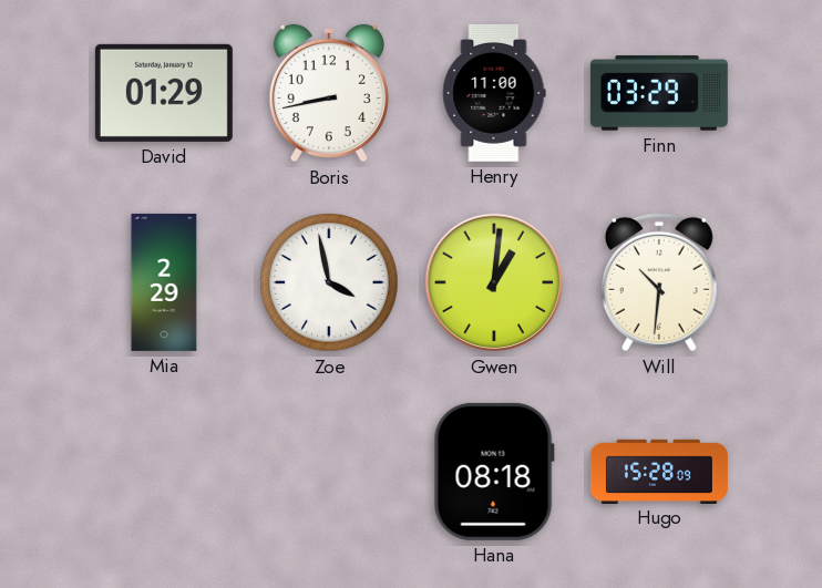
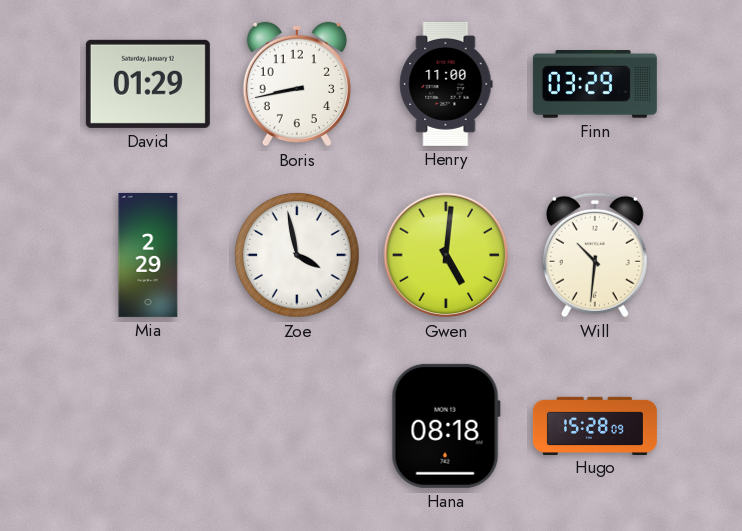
Gwen: 1:01 -> 5:01 (446, 255)
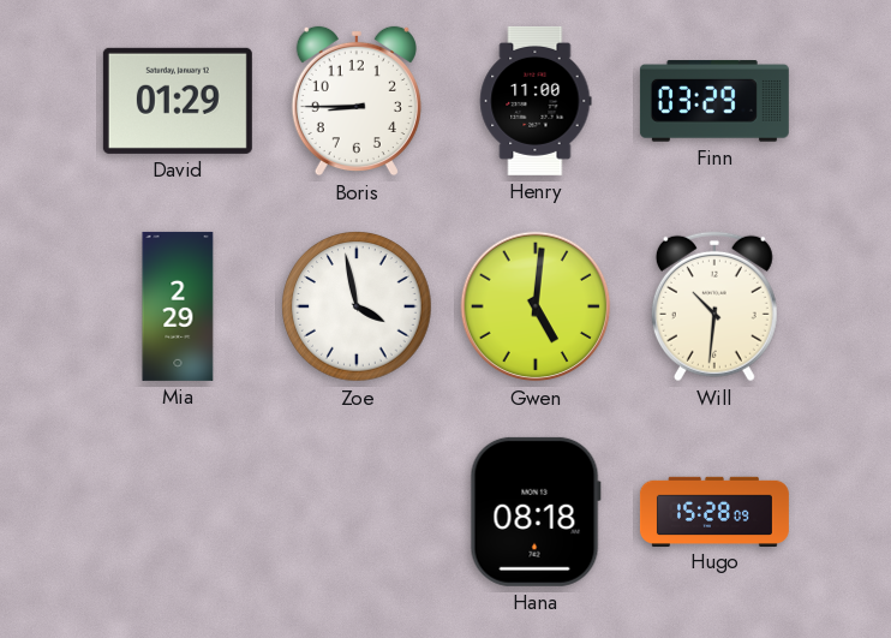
Boris: 8:43 -> 8:45 (357, 101)
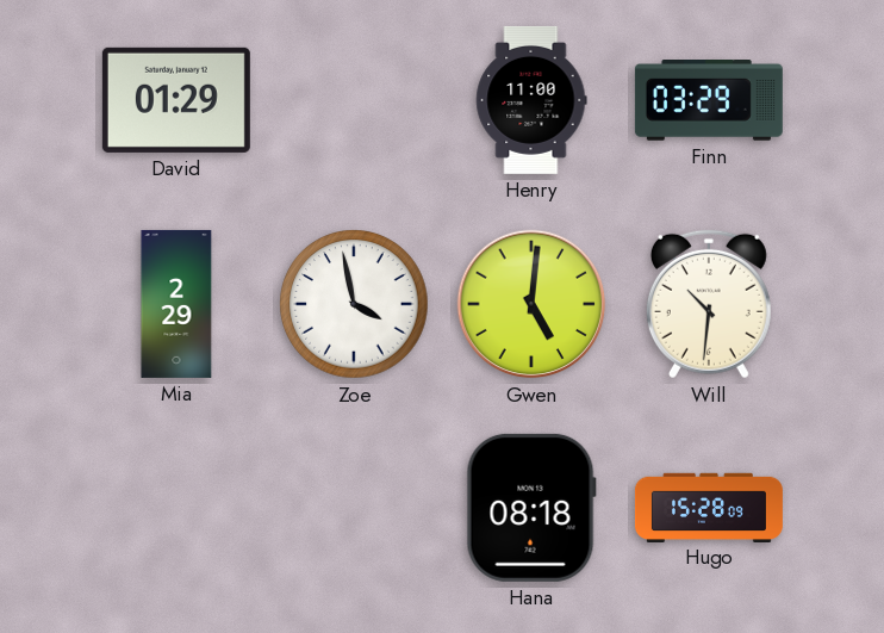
Boris: 8:45 -> none (357, 101)
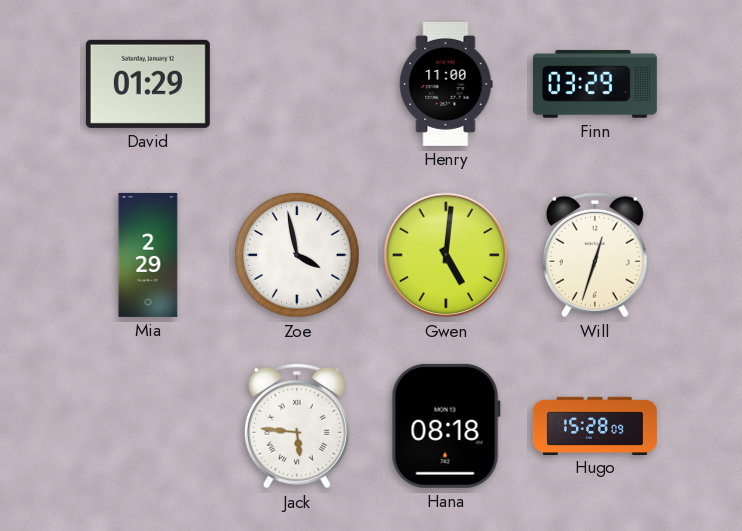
Will: 10:31 -> 12:33 (595, 255)
Jack: none -> 5:46 (297, 426)
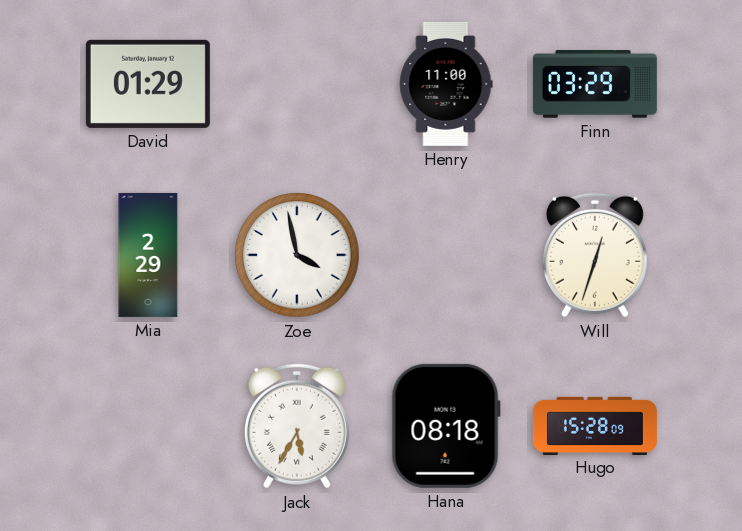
Gwen: 5:01 -> none (446, 255)
Jack: 5:46 -> 5:35 (297, 426)
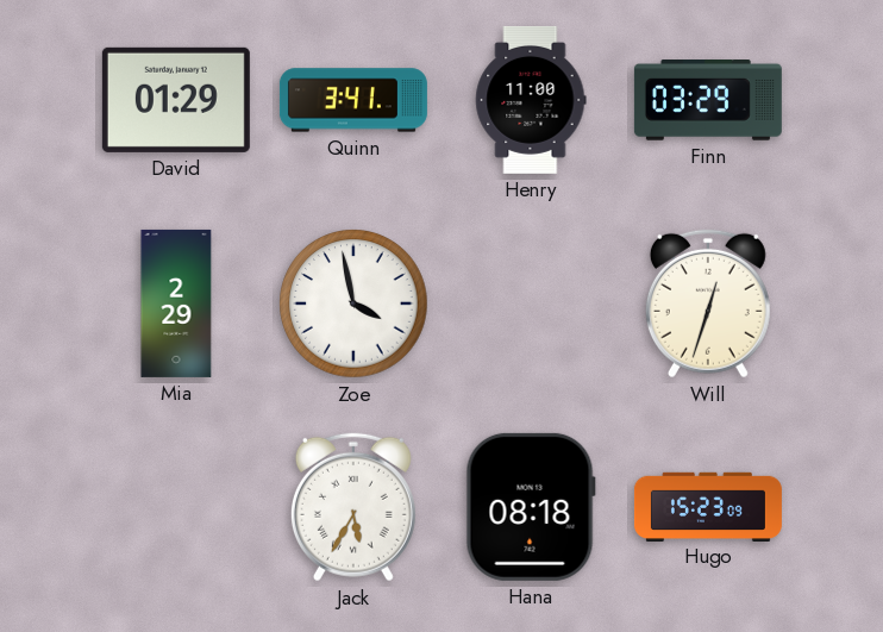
Quinn: none -> 3:41 (353, 100)
Hugo: 15:28 -> 15:23 (708, 506)
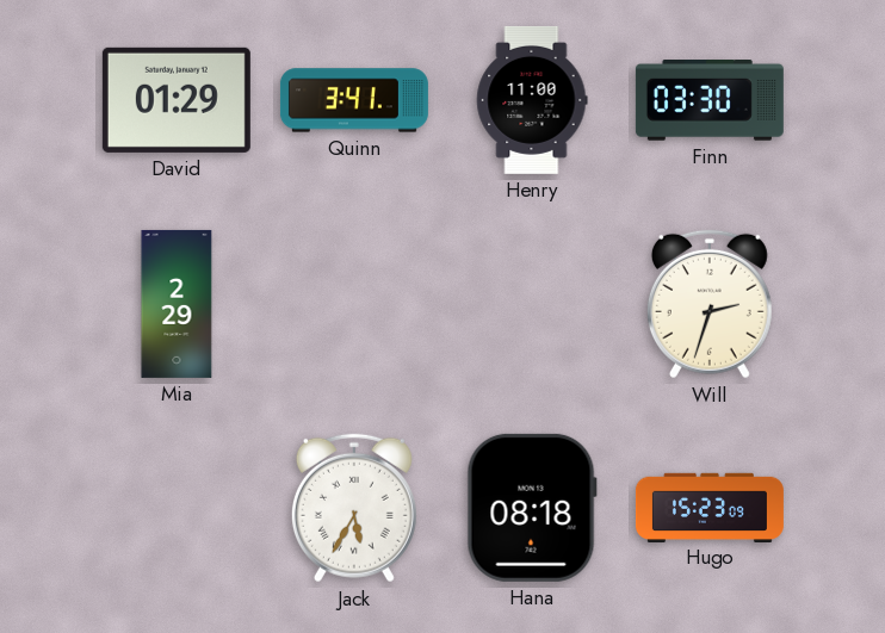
Finn: 03:29 -> 03:30 (710, 100)
Zoe: 3:58 -> none (353, 304)
Will: 12:33 -> 2:33 (710, 304)
